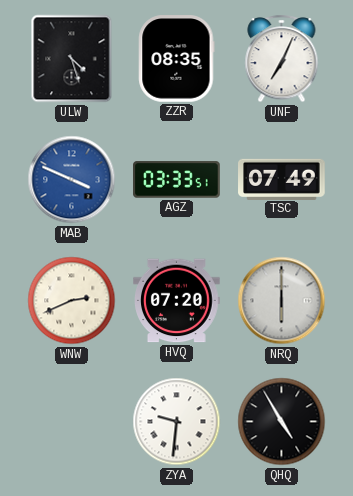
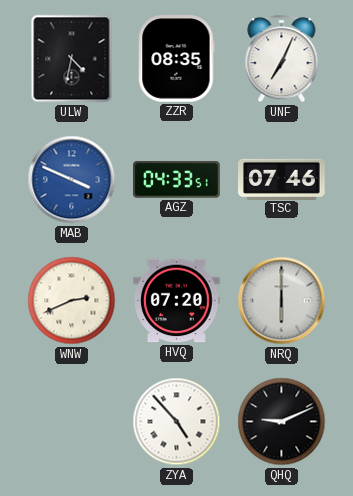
ULW: 4:27 -> 4:32 (72, 59)
AGZ: 03:33 -> 04:33 (177, 180)
TSC: 07:49 -> 07:46 (282, 179)
ZYA: 9:31 -> 4:53 (177, 422)
QHQ: 4:55 -> 9:11 (282, 422)
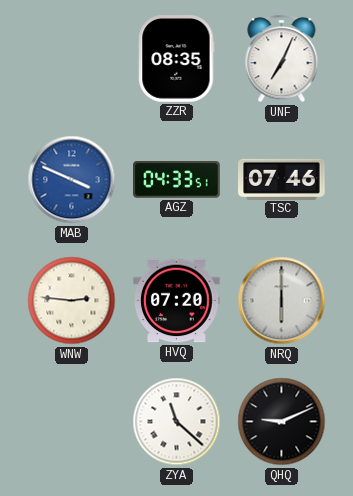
ULW: 4:32 -> none (72, 59)
WNW: 2:41 -> 2:46 (72, 301)
ZYA: 4:53 -> 11:22 (177, 422)
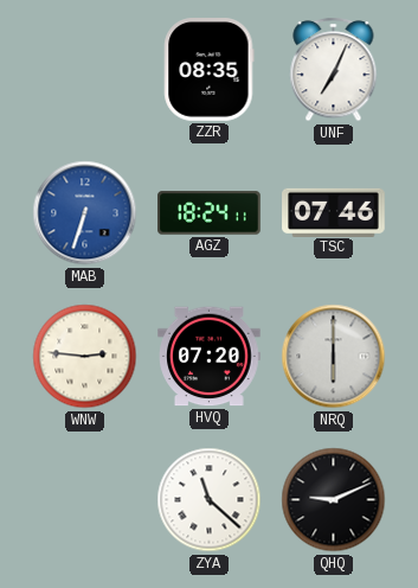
MAB: 3:49 -> 6:33 (85, 213)
AGZ: 04:33 -> 18:24 (210, 213)
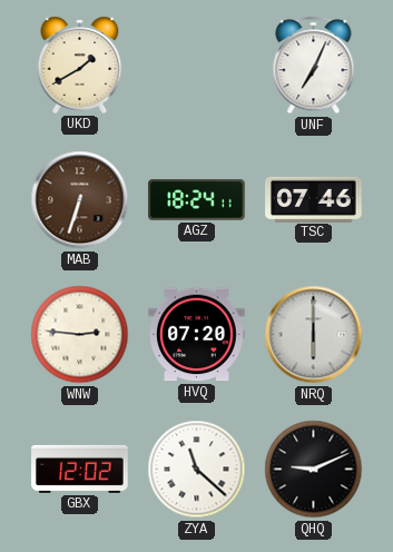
UKD: none -> 1:40 (80, 65)
ZZR: 08:35 -> none (210, 70)
MAB dial: blue -> brown (80, 200)
GBX: none -> 12:02 (80, 469)
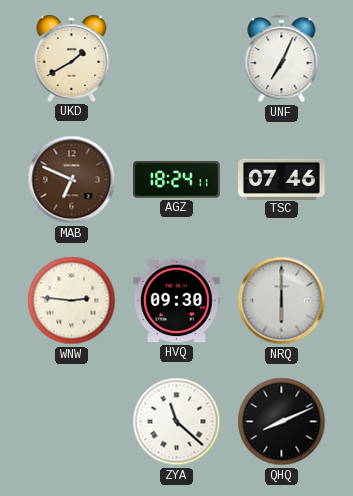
MAB: 6:33 -> 6:49 (72, 180)
HVQ: 07:20 -> 09:30 (177, 301)
GBX: 12:02 -> none (80, 469)
QHQ: 9:11 -> 8:11 (282, 422)
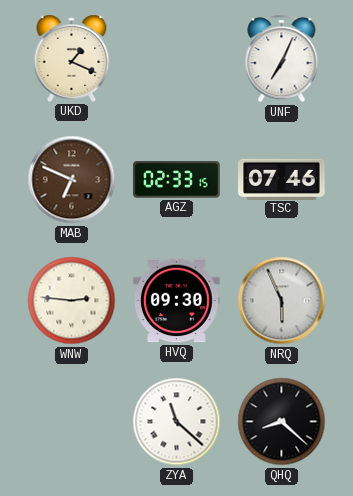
UKD: 1:40 -> 1:19 (72, 58)
AGZ: 18:24 -> 02:33 (177, 180)
NRQ: 6:00 -> 5:56 (282, 301)
QHQ: 8:11 -> 8:22 (282, 422)
